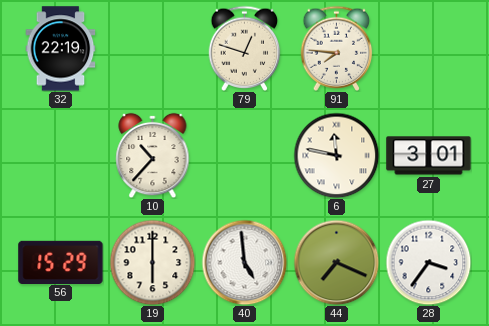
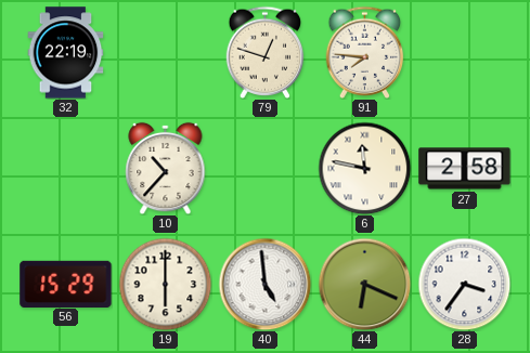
27: 3:01 -> 2:58 (465, 169)
44: 7:19 -> 6:19 (364, 284)
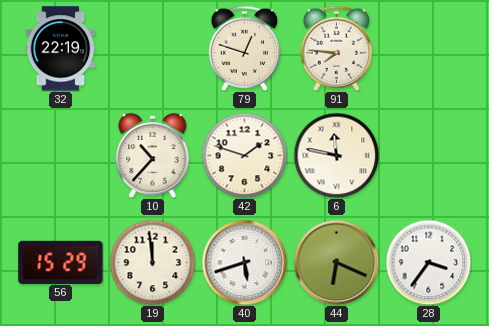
42: none -> 1:48 (244, 155)
27: 2:58 -> none (465, 169)
19: 6:00 -> 11:59 (152, 262)
40: 4:59 -> 5:42 (244, 262)
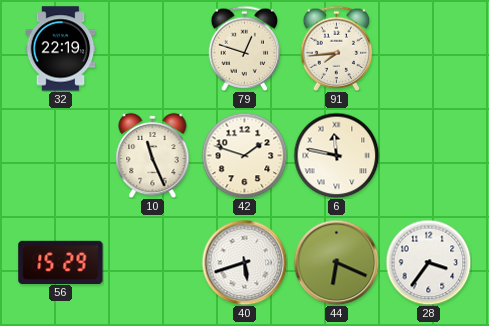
91: 7:46 -> 7:44 (337, 48)
10: 10:37 -> 11:26 (153, 155)
19: 11:59 -> none (152, 262)
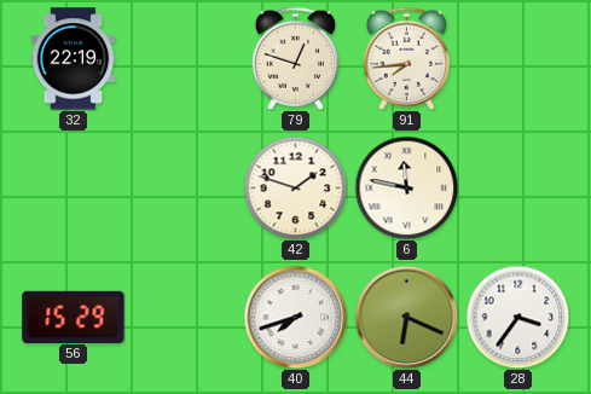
10: 11:26 -> none (153, 155)
40: 5:42 -> 7:42 (295, 317)
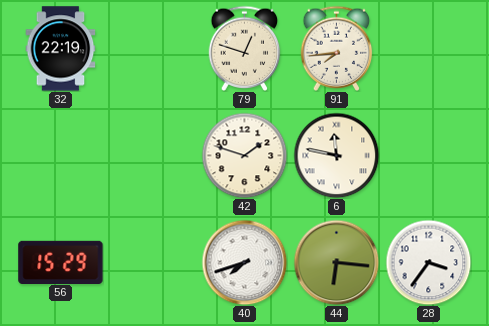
44: 6:19 -> 6:16 (336, 262)
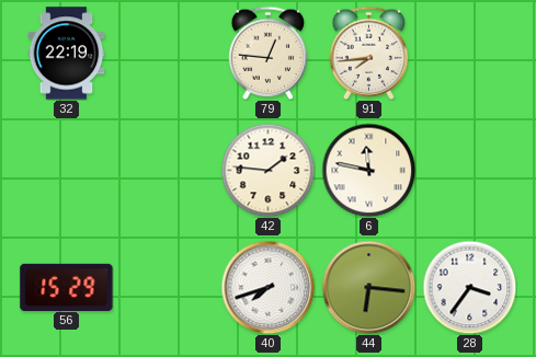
79: 12:48 -> 12:46 (269, 53)
42: 1:48 -> 1:46 (267, 170)
